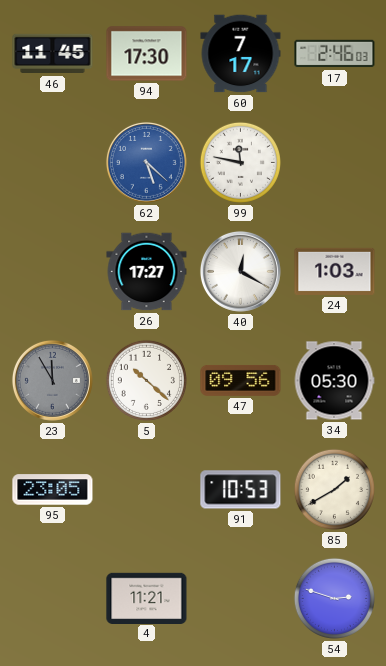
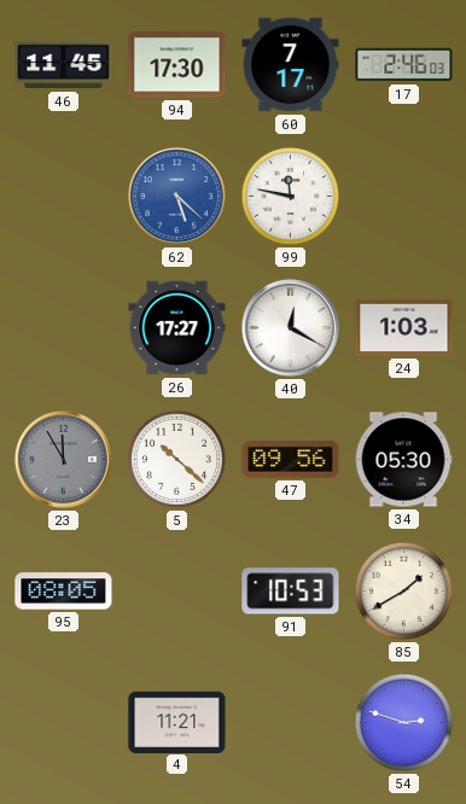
95: 23:05 -> 08:05 (64, 592)
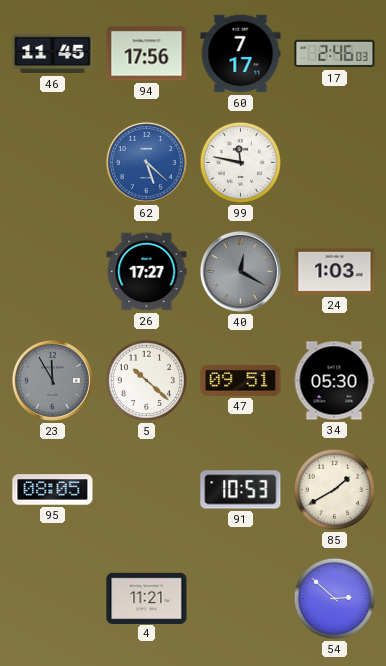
94: 17:30 -> 17:56 (147, 54)
40 dial: white -> grey (240, 271)
47: 09:56 -> 09:51 (241, 380)
54: 2:48 -> 2:52 (334, 598)
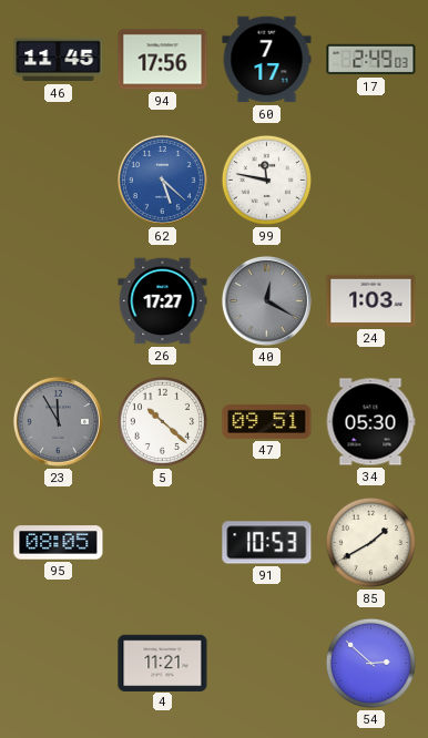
17: 2:46 -> 2:49 (371, 60)
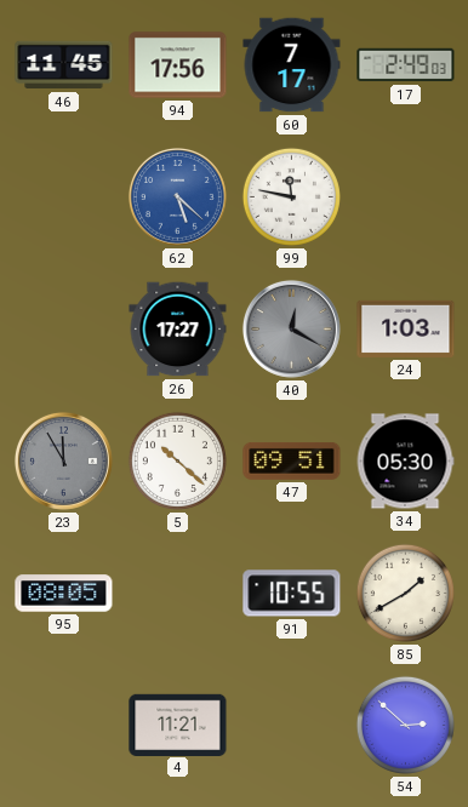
91: 10:53 -> 10:55 (292, 594)
